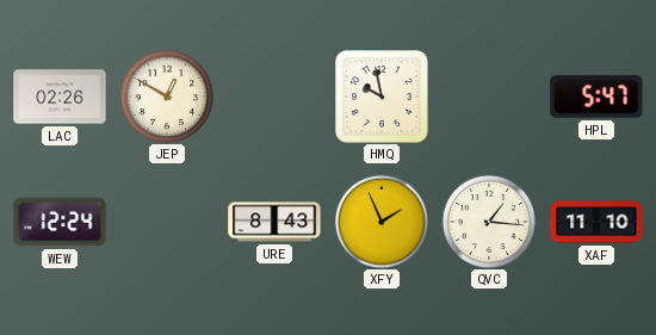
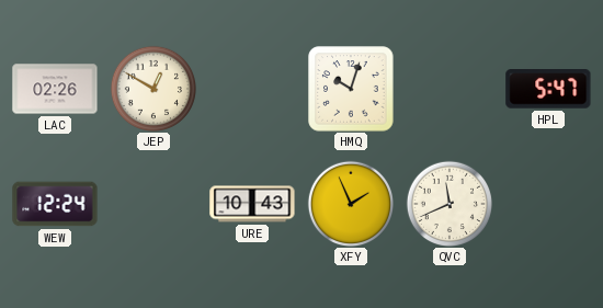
HMQ: 9:58 -> 10:03 (351, 89)
URE: 8:43 -> 10:43 (252, 204)
QVC: 1:16 -> 11:41 (448, 203)
XAF: 11:10 -> none (596, 222)
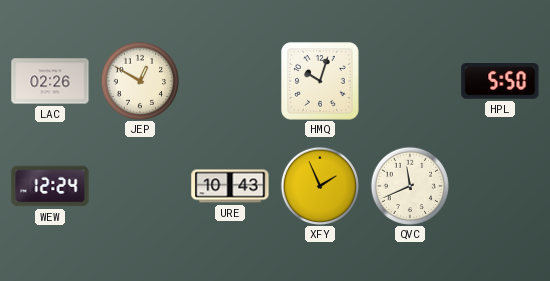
HPL: 5:47 -> 5:50 (500, 82)
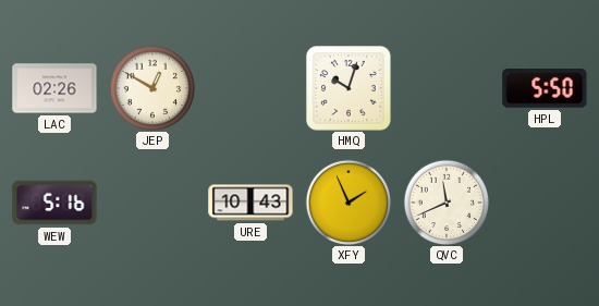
WEW: 12:24 -> 5:16 (54, 203)
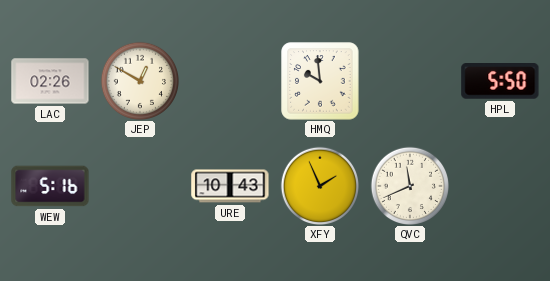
HMQ: 10:03 -> 9:59 (320, 81)
